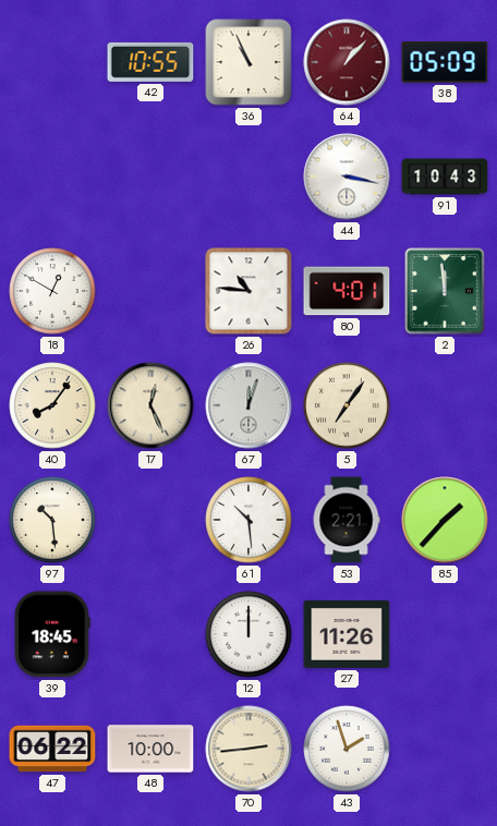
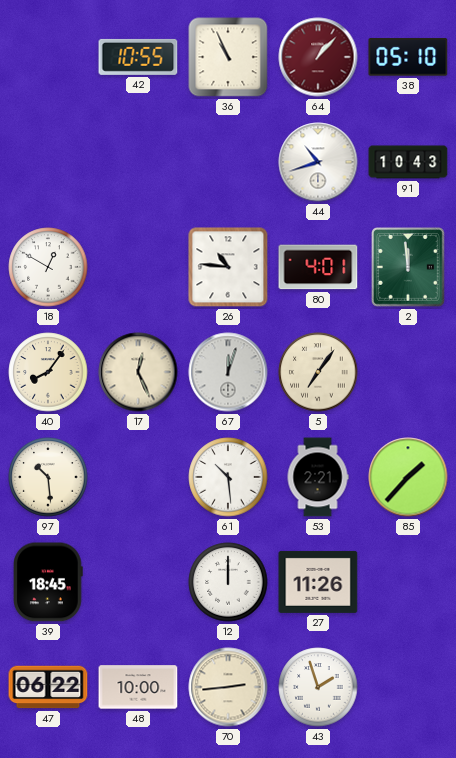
38: 05:09 -> 05:10 (408, 57)
44: 3:17 -> 10:42 (318, 162)
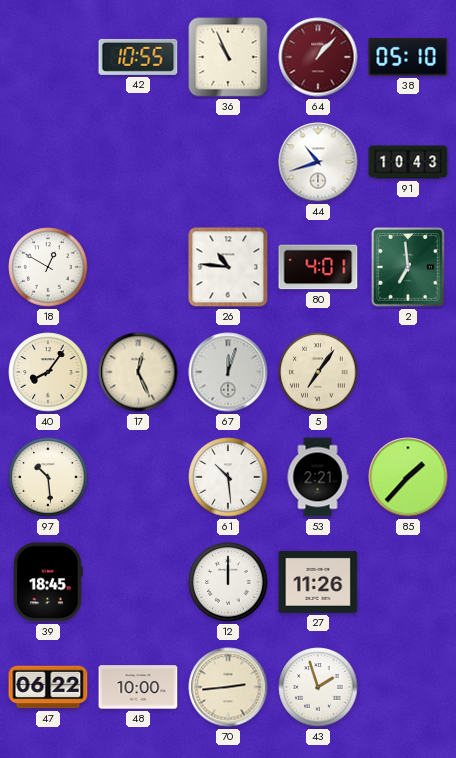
2: 11:59 -> 6:59 (409, 268)
